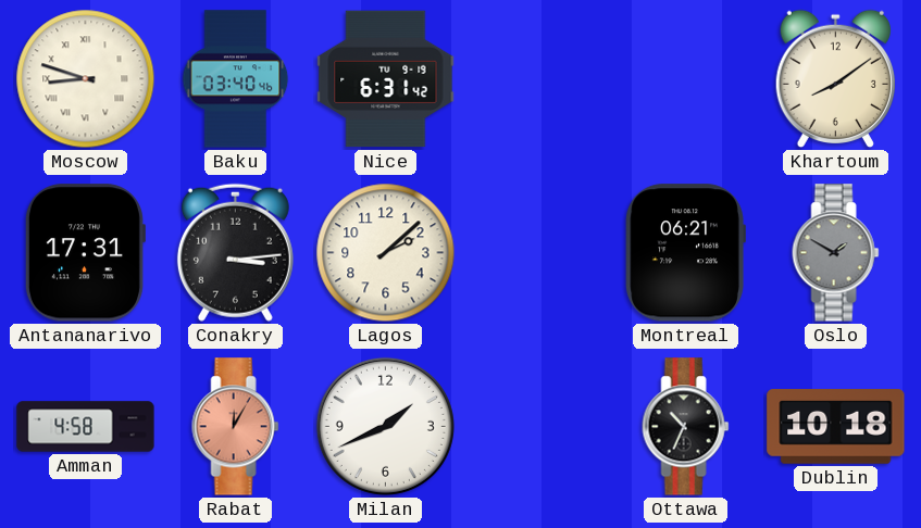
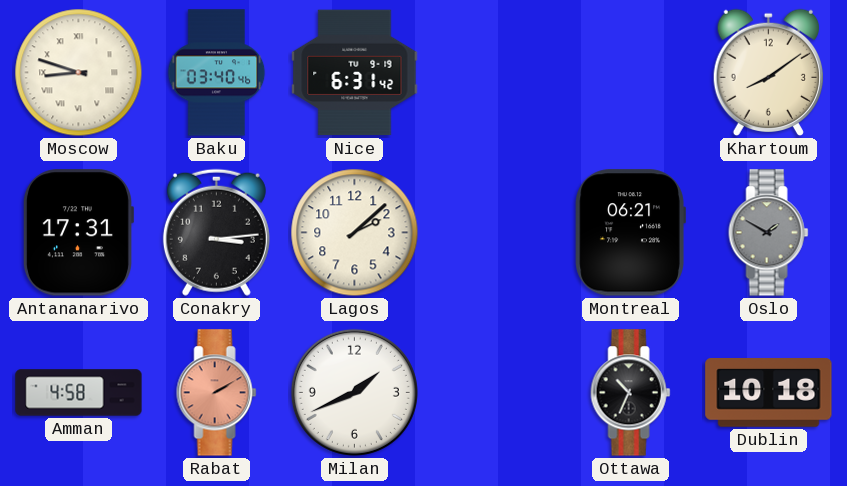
Rabat: 12:05 -> 2:10 (217, 393)
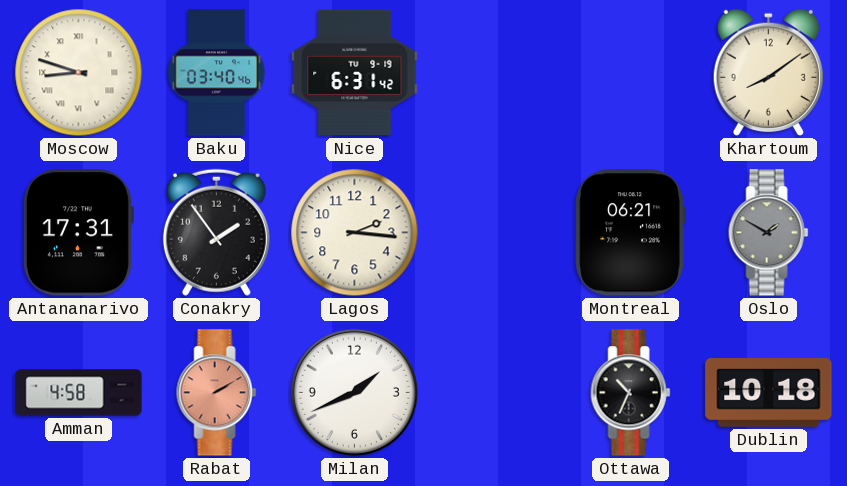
Conakry: 3:14 -> 1:54 (216, 232)
Lagos: 2:08 -> 2:16 (355, 233)
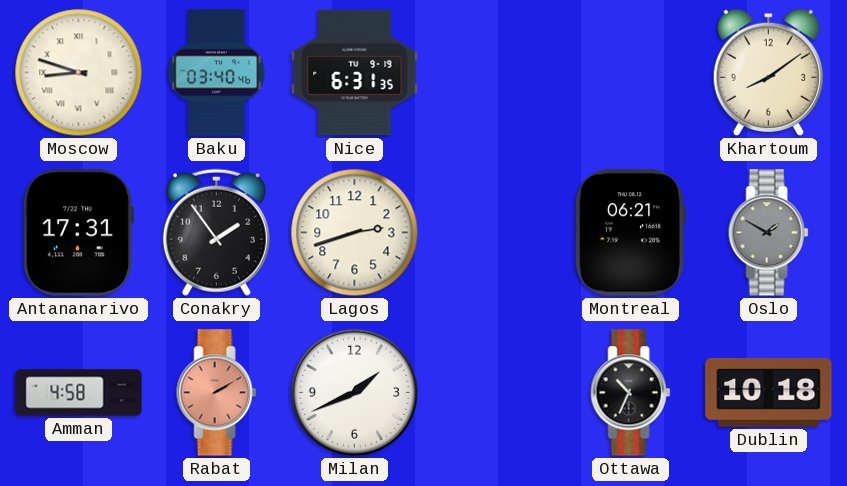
Nice: 6:31:42 -> 6:31:35 (355, 73)
Lagos: 2:16 -> 2:42 (355, 233)
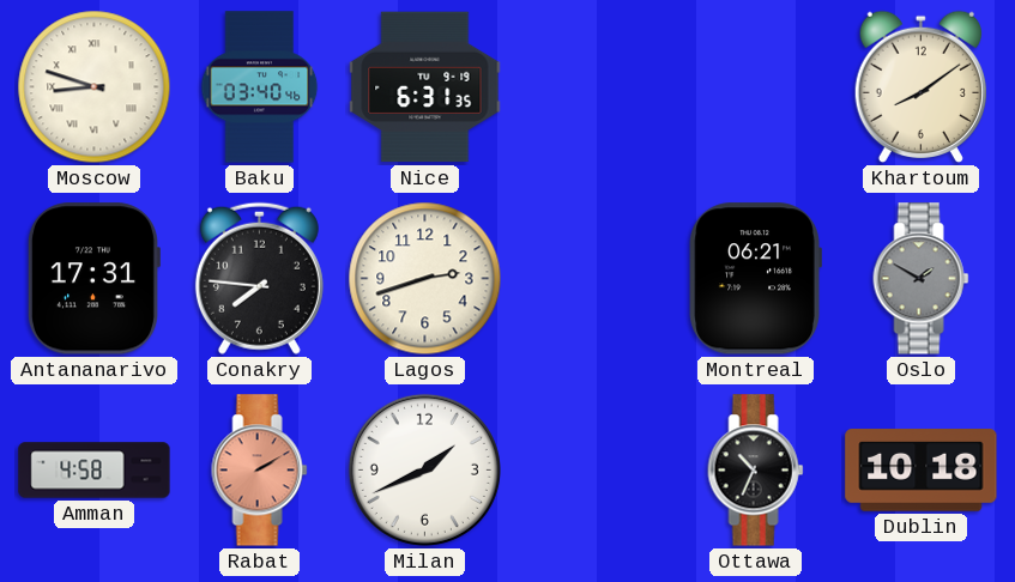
Conakry: 1:54 -> 7:46 (259, 278)
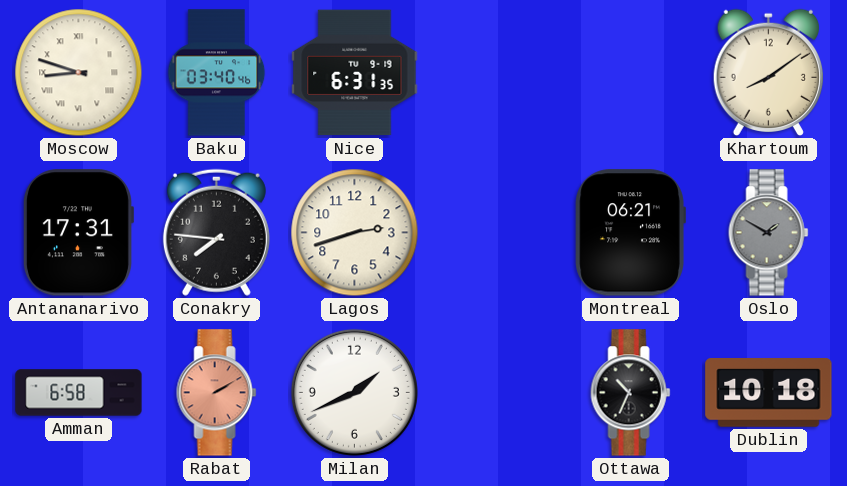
Amman: 4:58 -> 6:58 (79, 393)
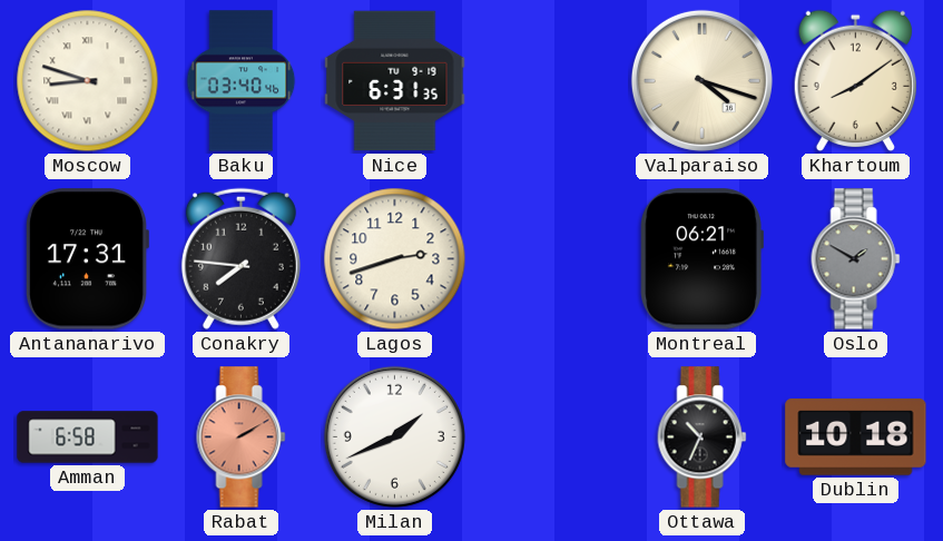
Valparaiso: none -> 4:18 (701, 80)
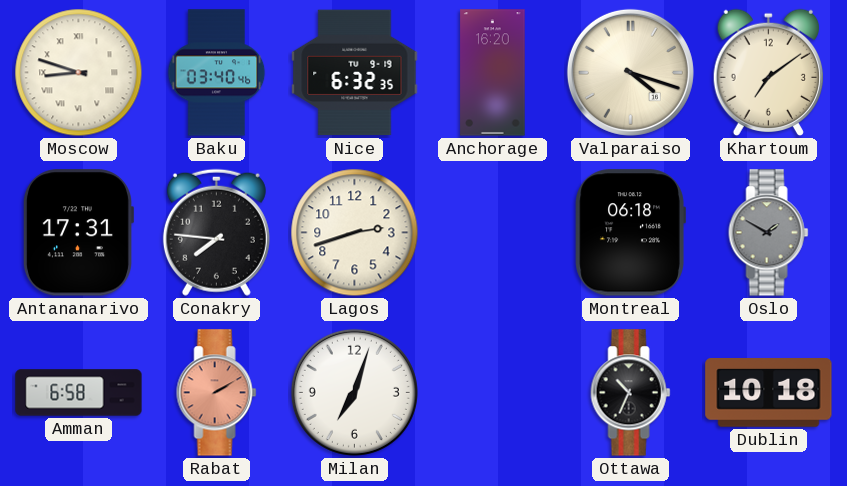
Nice: 6:31 -> 6:32 (355, 73)
Anchorage: none -> 16:20 (493, 73)
Khartoum: 8:09 -> 7:09 (768, 73)
Montreal: 06:21 -> 06:18 (630, 233)
Milan: 1:41 -> 7:03 (354, 392)
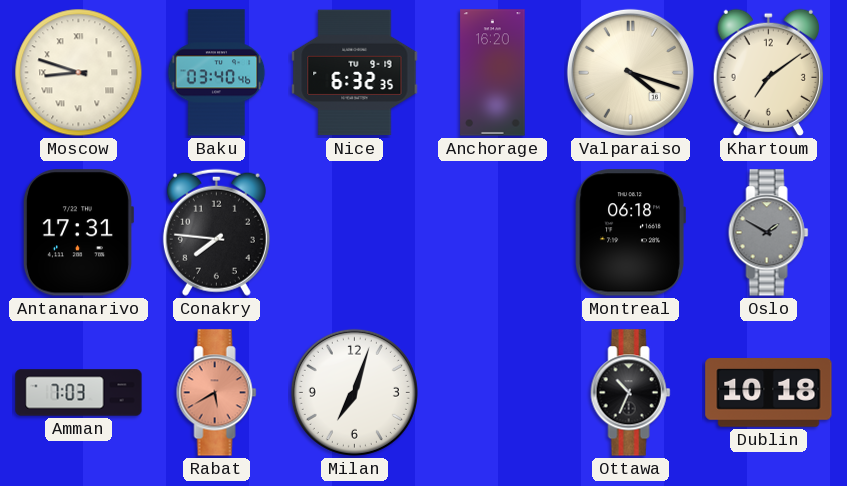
Lagos: 2:42 -> none (355, 233)
Amman: 6:58 -> 7:03 (79, 393)
Rabat: 2:10 -> 5:40 (217, 393)
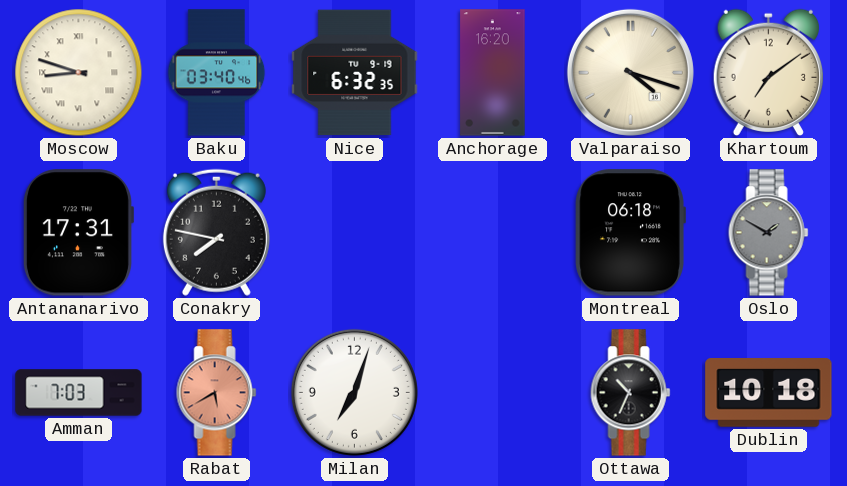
Conakry: 7:46 -> 7:47 (216, 232)
